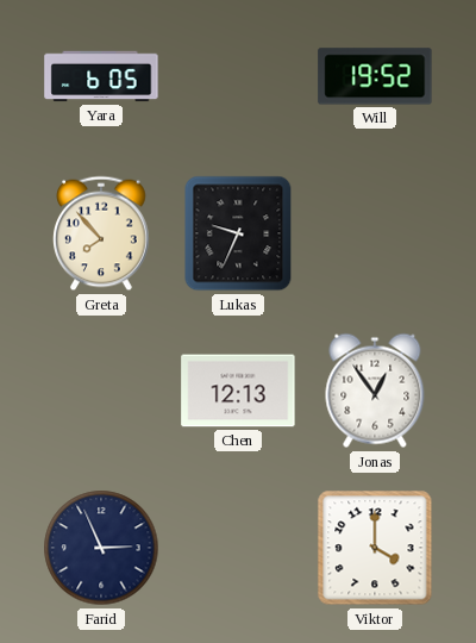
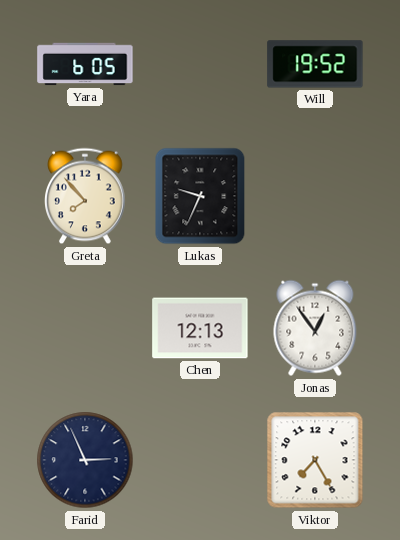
Viktor: 4:00 -> 7:25 (315, 460)
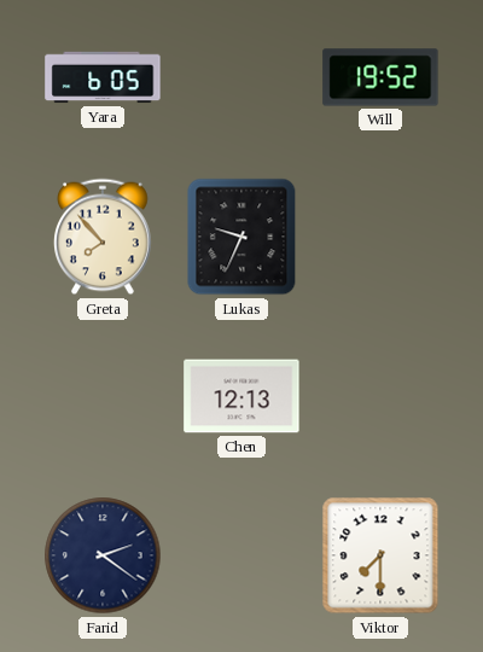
Jonas: 12:54 -> none (315, 328)
Farid: 2:56 -> 2:21 (103, 555)
Viktor: 7:25 -> 7:30 (380, 555)
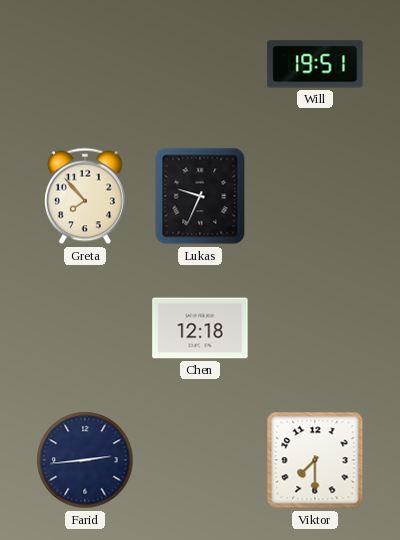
Yara: 6:05 -> none (103, 77)
Will: 19:52 -> 19:51 (315, 64)
Chen: 12:13 -> 12:18 (200, 328)
Farid: 2:21 -> 2:44 (85, 460)
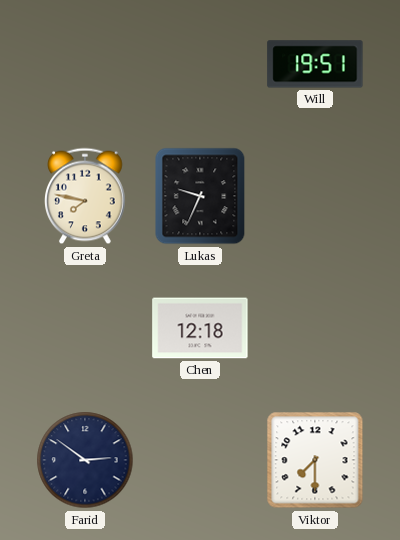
Greta: 7:53 -> 7:47 (86, 196)
Farid: 2:44 -> 2:51 (85, 460)
